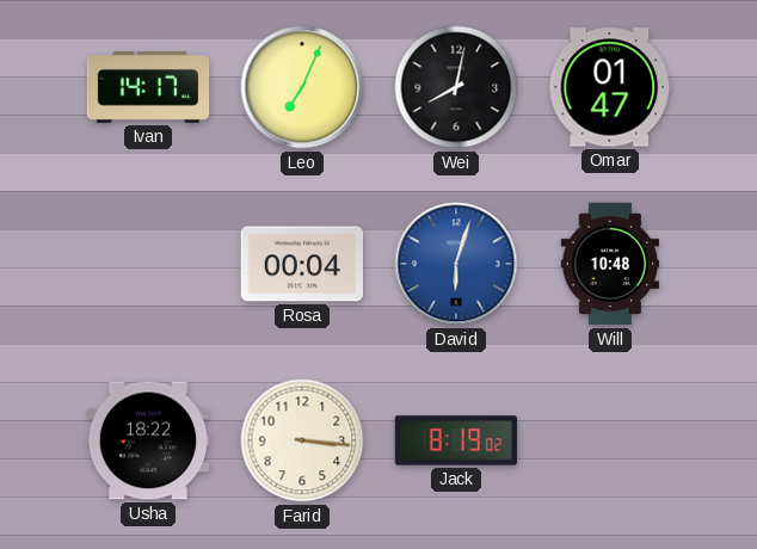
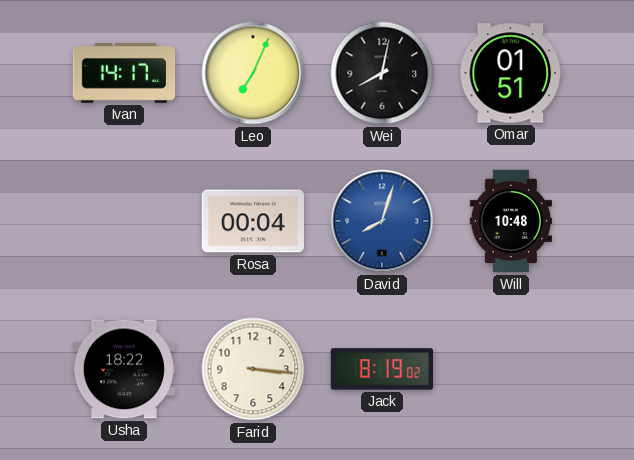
Omar: 01:47 -> 01:51 (510, 73)
David: 6:03 -> 8:03 (382, 221)
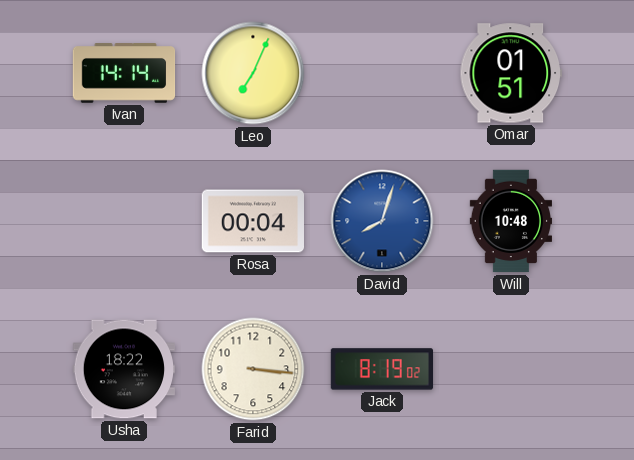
Ivan: 14:17 -> 14:14 (124, 73)
Wei: 8:02 -> none (382, 73)
